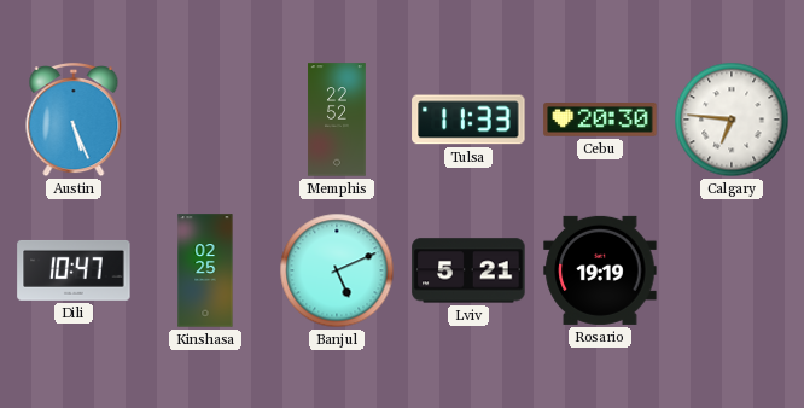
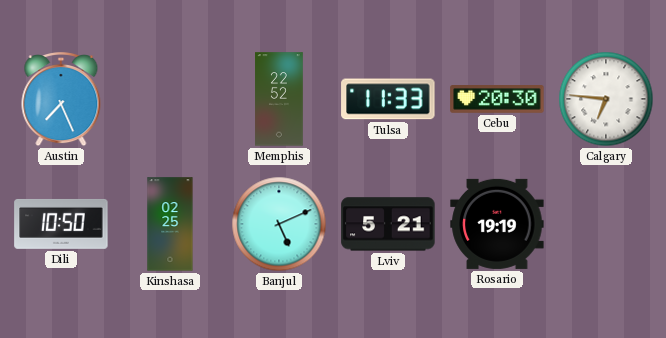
Austin: 5:26 -> 7:26 (61, 100)
Dili: 10:47 -> 10:50 (61, 224)
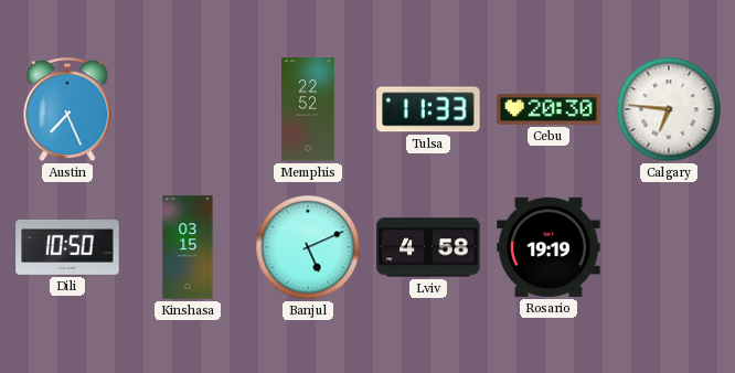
Kinshasa: 02:25 -> 03:15 (188, 247)
Lviv: 5:21 -> 4:58 (428, 247)
